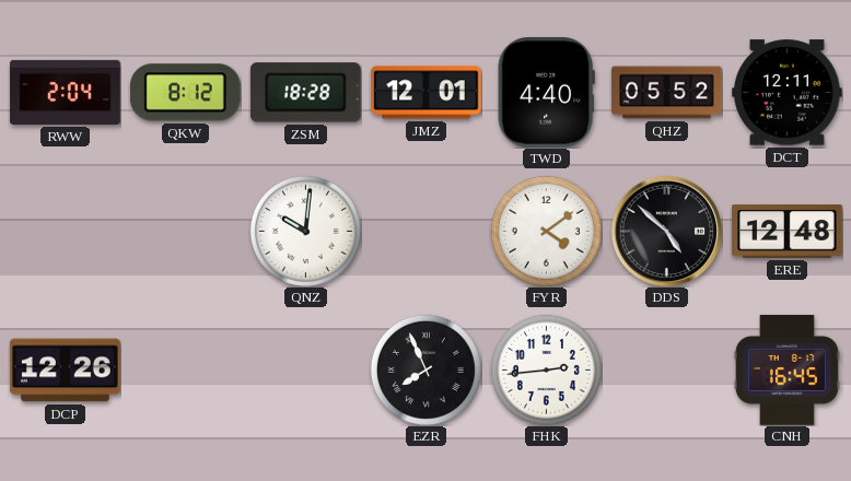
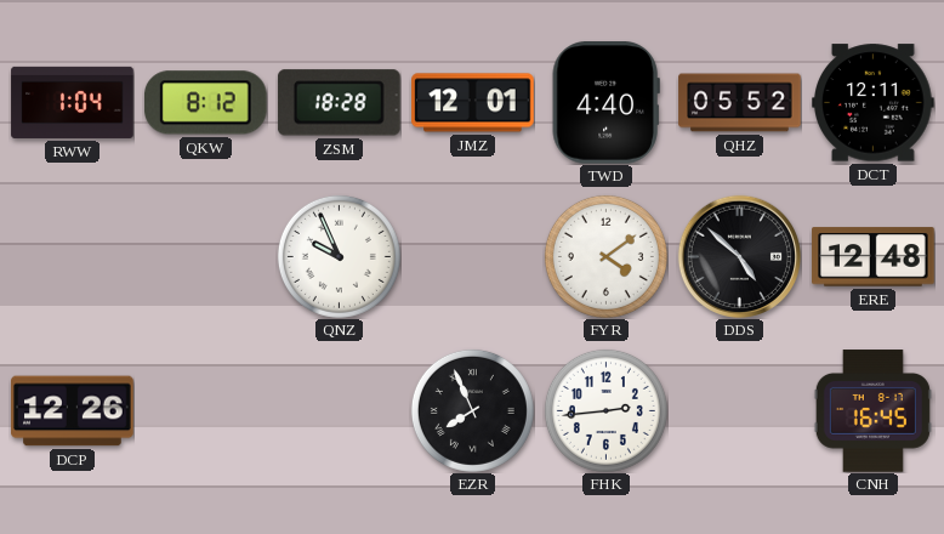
RWW: 2:04 -> 1:04 (73, 102)
QNZ: 10:01 -> 9:56 (339, 256)
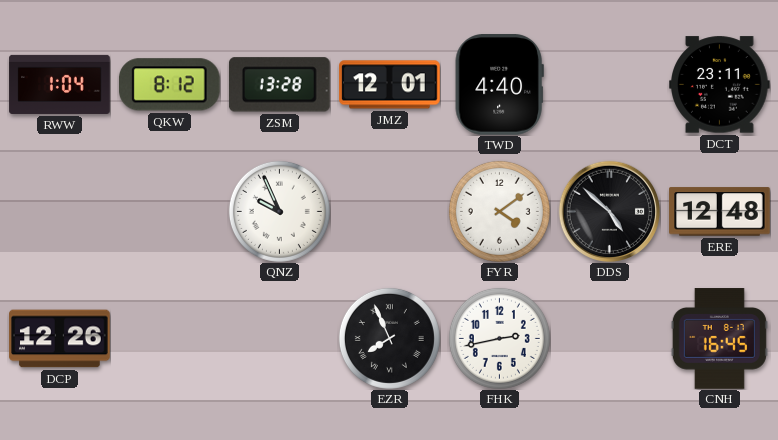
ZSM: 18:28 -> 13:28 (279, 85)
QHZ: 05:52 -> none (740, 103)
DCT: 12:11 -> 23:11 (720, 85)
FHK: 2:44 -> 2:43 (499, 338)
